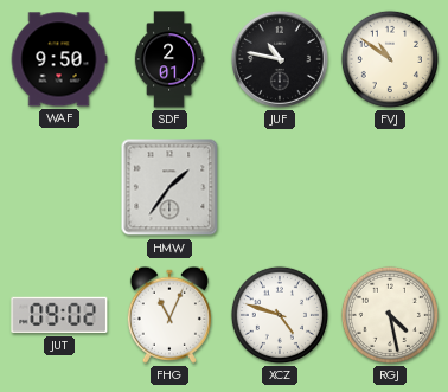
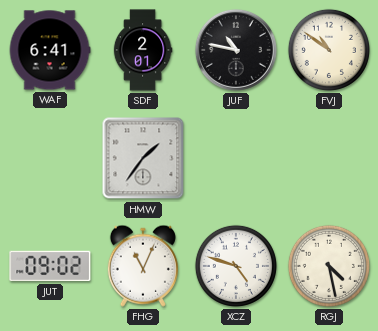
WAF: 9:50 -> 6:41 (50, 50)
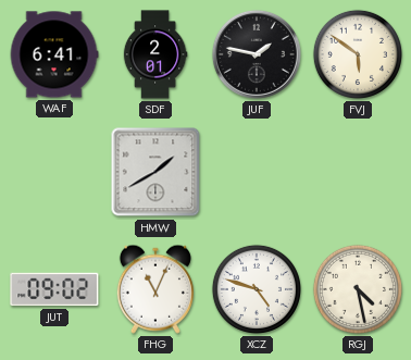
JUF: 10:47 -> 1:47 (257, 54)
FVJ: 10:51 -> 5:51 (358, 54)
HMW: 1:36 -> 1:40 (155, 172)
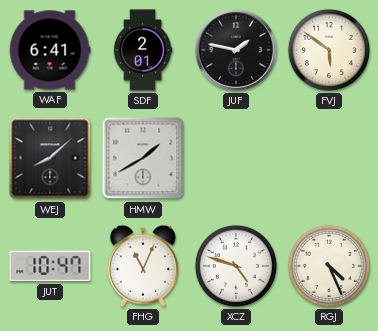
WEJ: none -> 8:08 (50, 158)
JUT: 09:02 -> 10:47 (50, 266)
RGJ: 4:28 -> 4:26 (329, 266)
